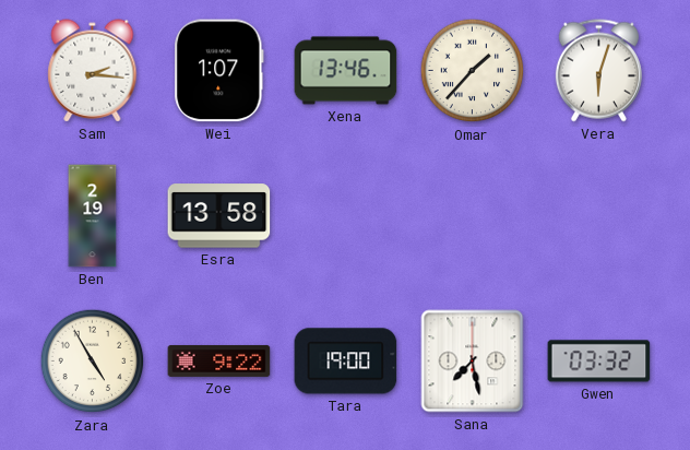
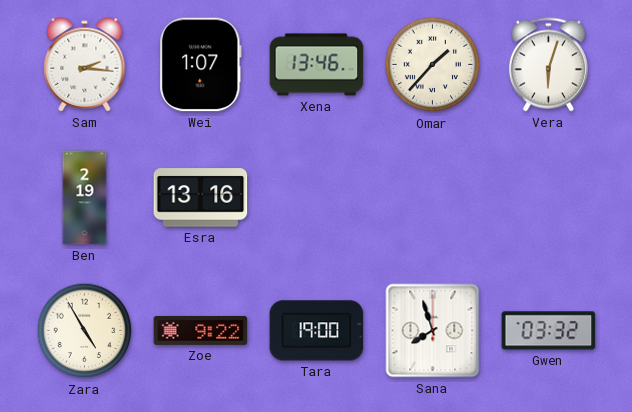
Esra: 13:58 -> 13:16 (201, 198)
Sana: 7:28 -> 7:57 (433, 331)
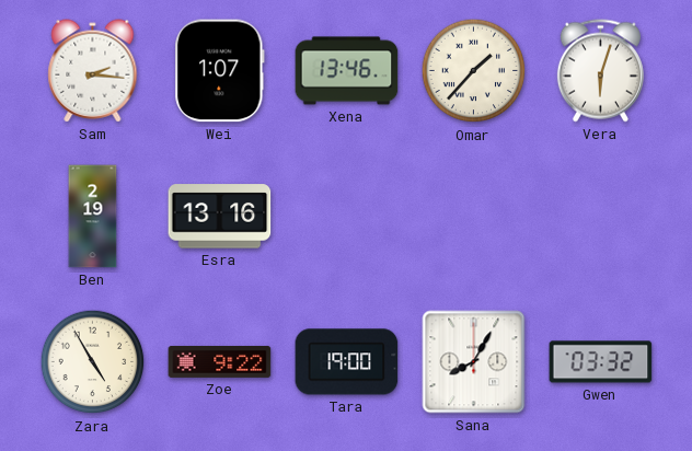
Sana: 7:57 -> 8:05 (474, 362)
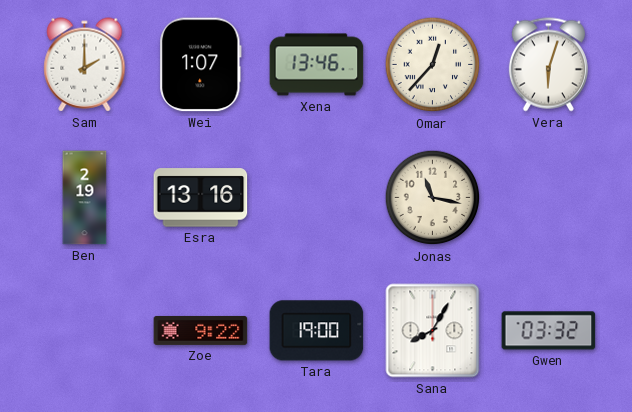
Sam: 2:16 -> 2:00 (85, 65)
Omar: 1:37 -> 12:37 (433, 65)
Jonas: none -> 11:17 (433, 198)
Zara: 4:55 -> none (93, 362)
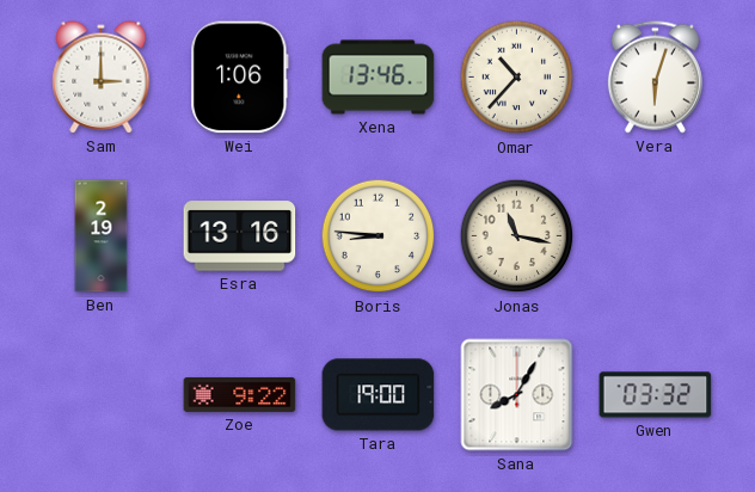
Sam: 2:00 -> 3:00 (102, 78)
Wei: 1:07 -> 1:06 (240, 78)
Omar: 12:37 -> 10:37 (517, 78)
Boris: none -> 8:46 (379, 236)
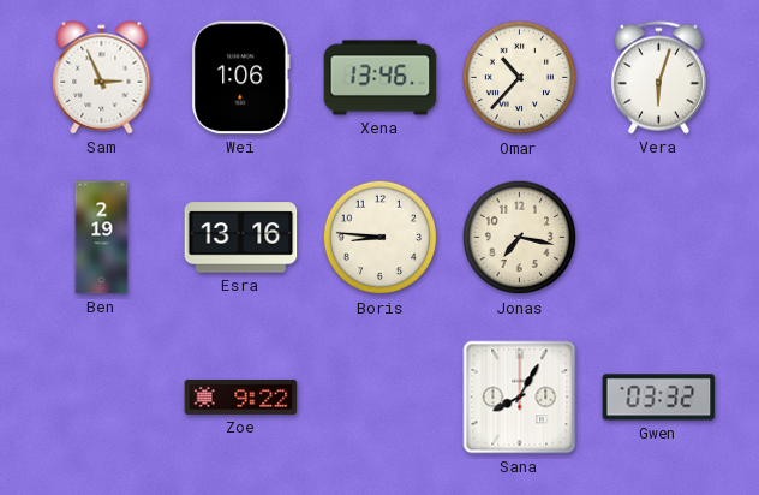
Sam: 3:00 -> 2:56 (102, 78)
Jonas: 11:17 -> 7:17 (520, 238)
Tara: 19:00 -> none (379, 395)
